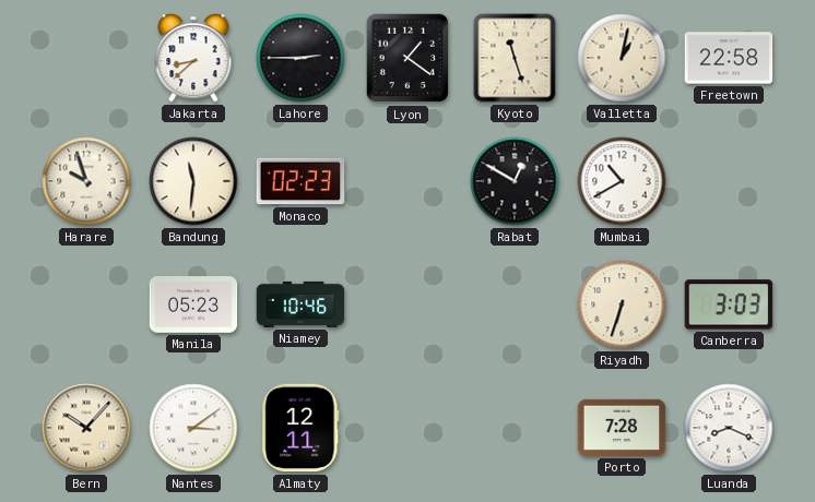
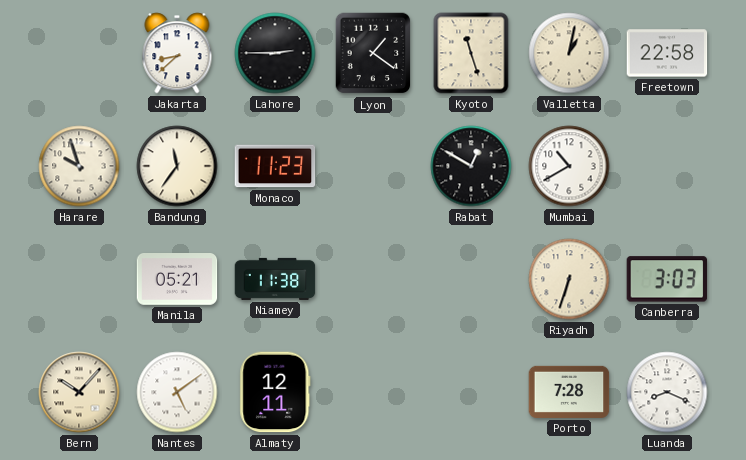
Bandung: 11:31 -> 11:36 (177, 166)
Monaco: 02:23 -> 11:23 (275, 166)
Manila: 05:23 -> 05:21 (177, 279)
Niamey: 10:46 -> 11:38 (275, 279)
Nantes: 3:09 -> 5:09 (177, 392)
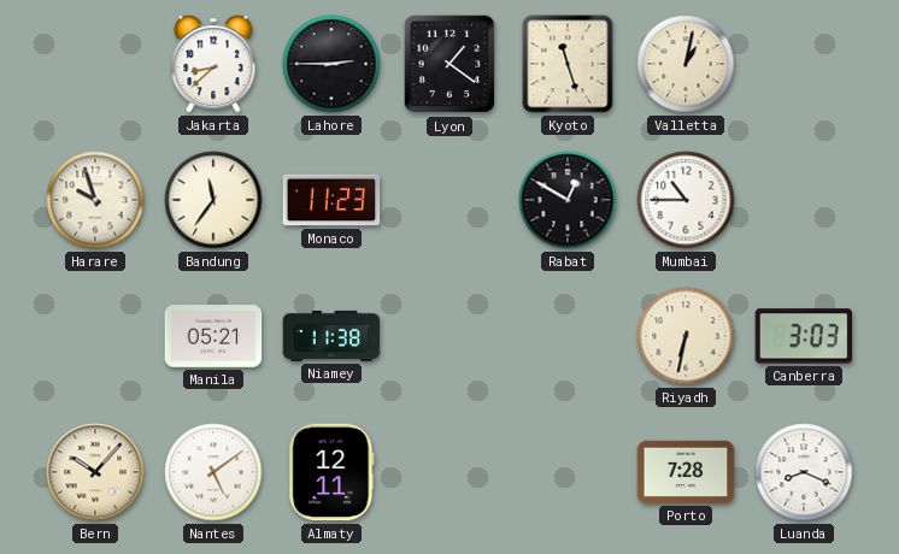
Freetown: 22:58 -> none (667, 53)
Mumbai: 10:40 -> 10:45 (686, 200)
Riyadh: 6:33 -> 6:32 (686, 336)
